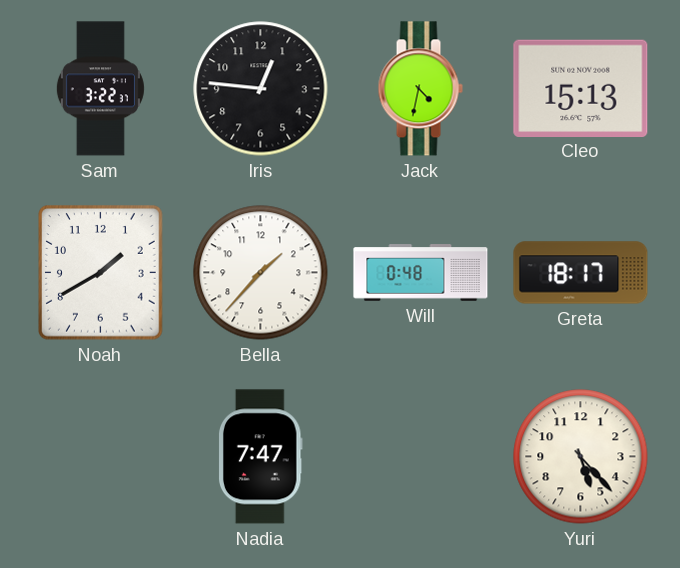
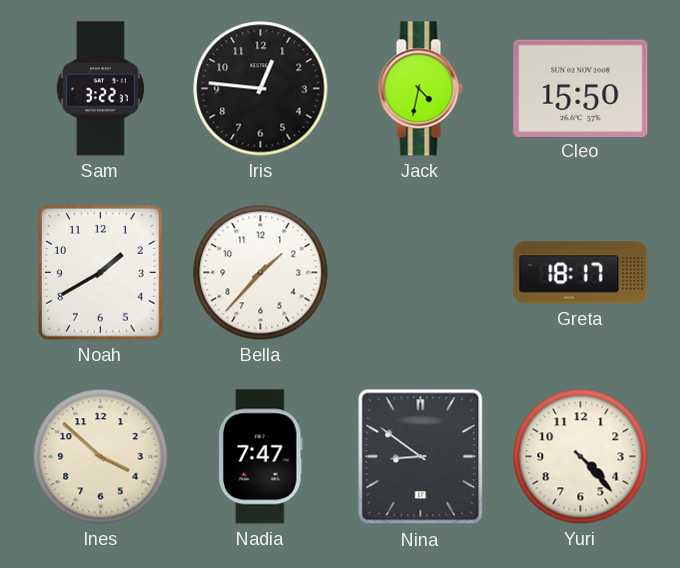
Cleo: 15:13 -> 15:50 (581, 88)
Will: 0:48 -> none (421, 273)
Ines: none -> 3:52 (101, 457)
Nina: none -> 8:51 (421, 457)
Yuri: 5:23 -> 4:23 (581, 457)
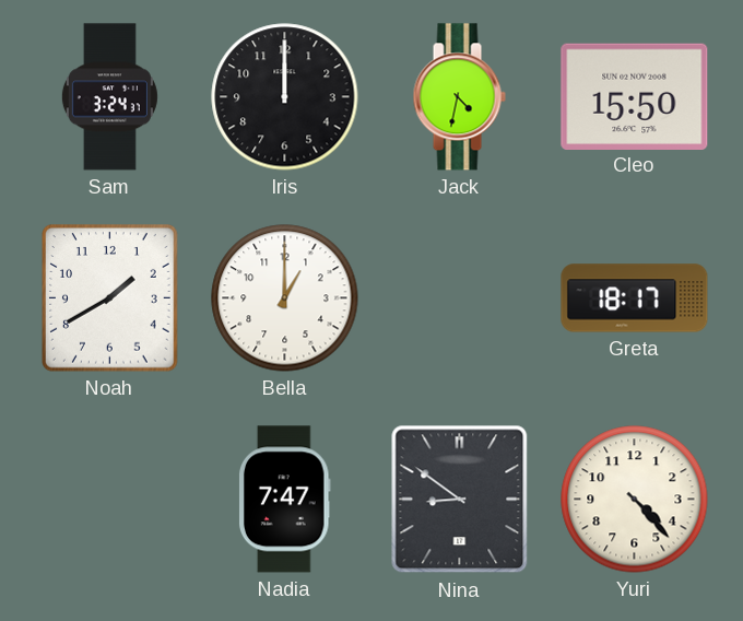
Sam: 3:22 -> 3:24 (109, 97)
Iris: 12:46 -> 12:00 (285, 97)
Bella: 1:37 -> 1:00 (285, 298)
Ines: 3:52 -> none (101, 457)
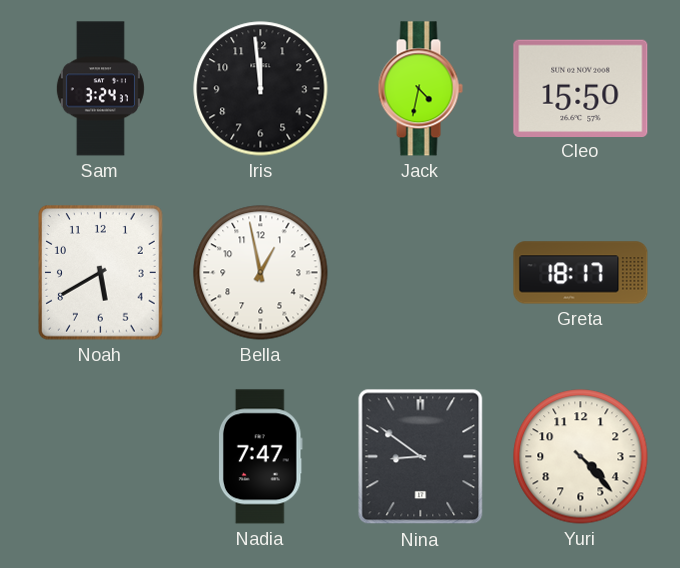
Iris: 12:00 -> 11:59 (261, 89)
Noah: 1:40 -> 5:40 (101, 273)
Bella: 1:00 -> 12:58 (261, 273)
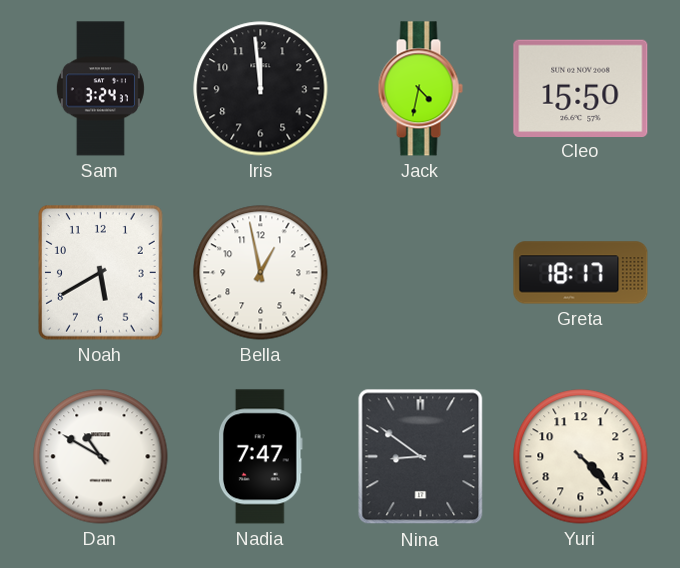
Dan: none -> 10:50 (101, 457)
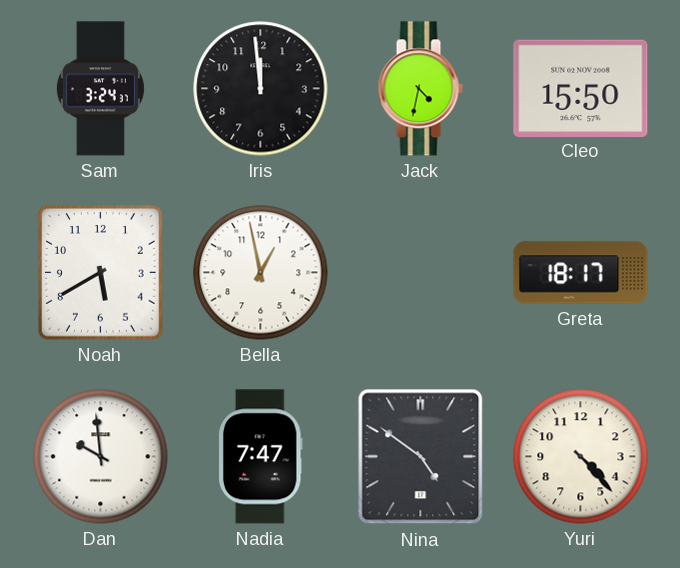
Dan: 10:50 -> 9:59 (101, 457)
Nina: 8:51 -> 4:51 (421, 457)
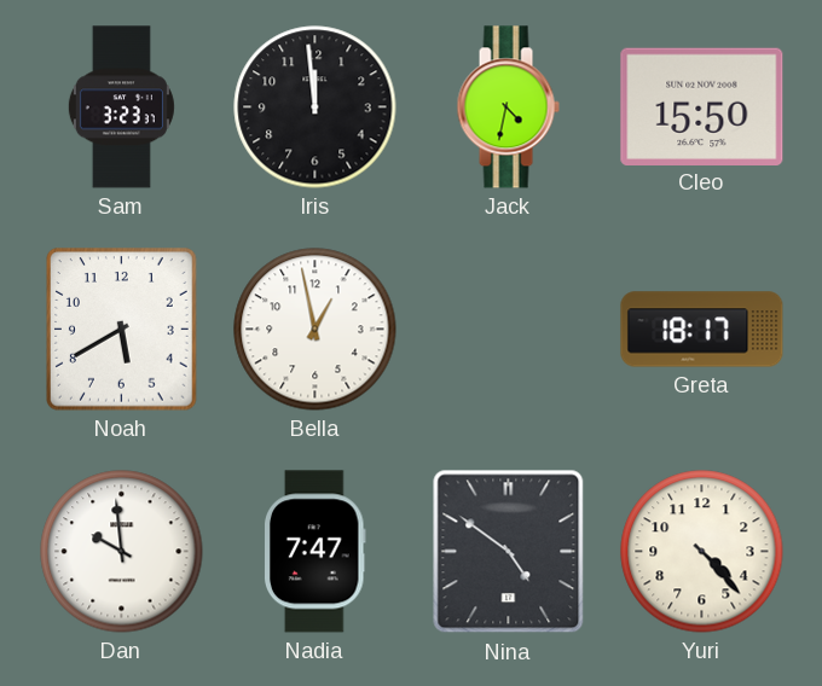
Sam: 3:24 -> 3:23 (121, 107)
